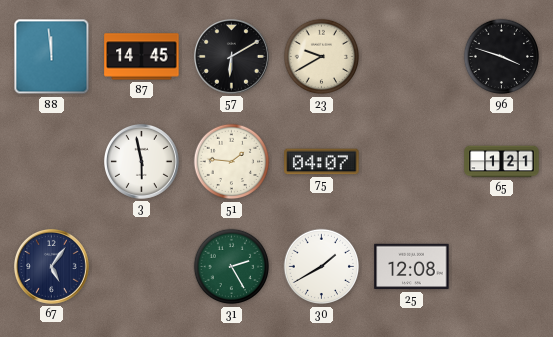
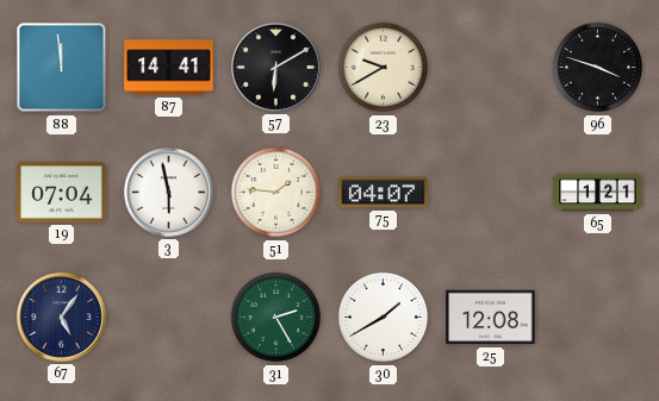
87: 14:45 -> 14:41 (169, 68)
19: none -> 07:04 (62, 193)
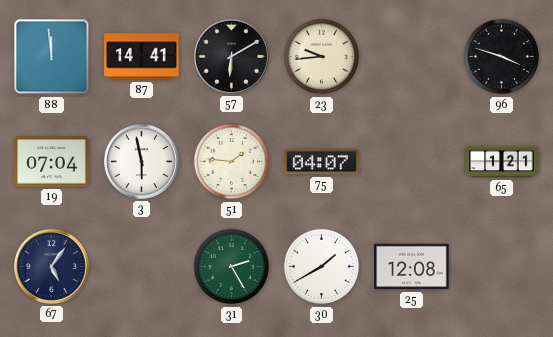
23: 9:40 -> 9:44 (322, 57)
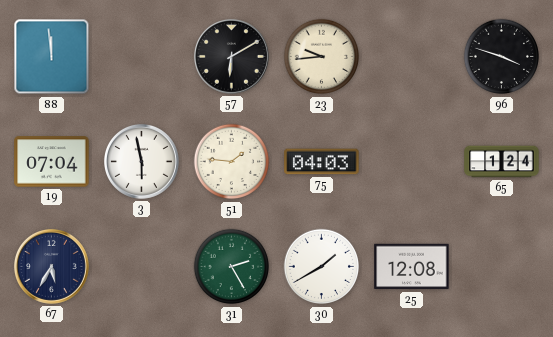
87: 14:41 -> none (142, 57)
75: 04:07 -> 04:03 (322, 162)
65: 1:21 -> 1:24 (502, 162)
67: 5:06 -> 5:35 (51, 266)
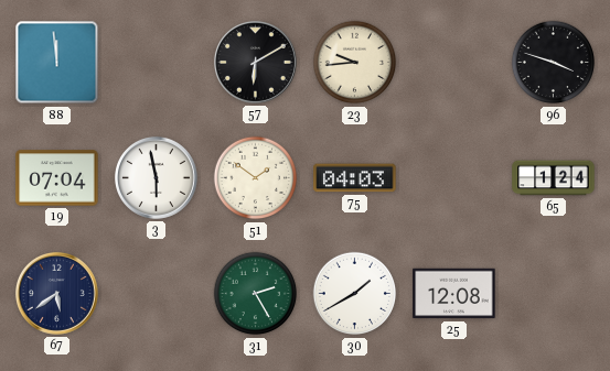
51: 1:46 -> 1:51 (256, 178)
67: 5:35 -> 5:39 (56, 293)
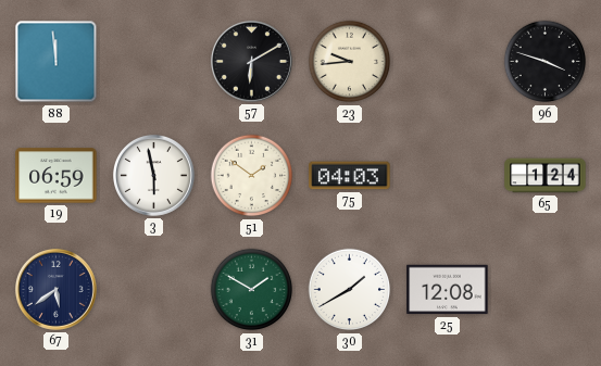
19: 07:04 -> 06:59 (57, 176)
31: 2:25 -> 1:50 (252, 290)
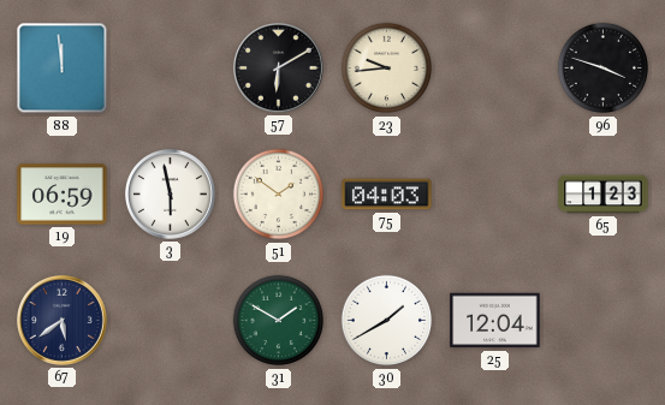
65: 1:24 -> 1:23 (604, 195)
25: 12:08 -> 12:04 (495, 321)
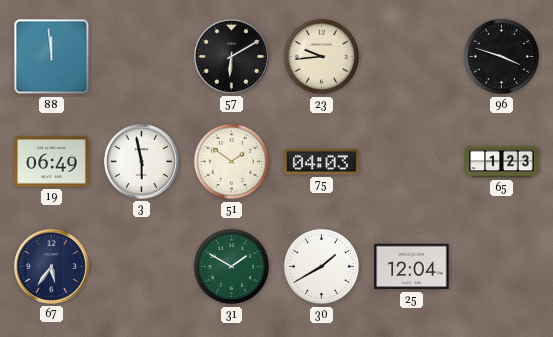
19: 06:59 -> 06:49 (52, 162)
67: 5:39 -> 5:36 (51, 266)
